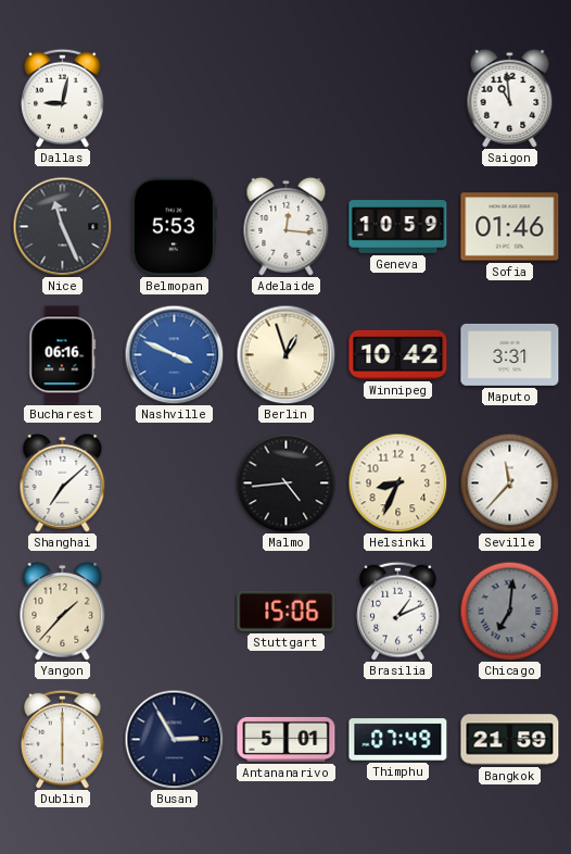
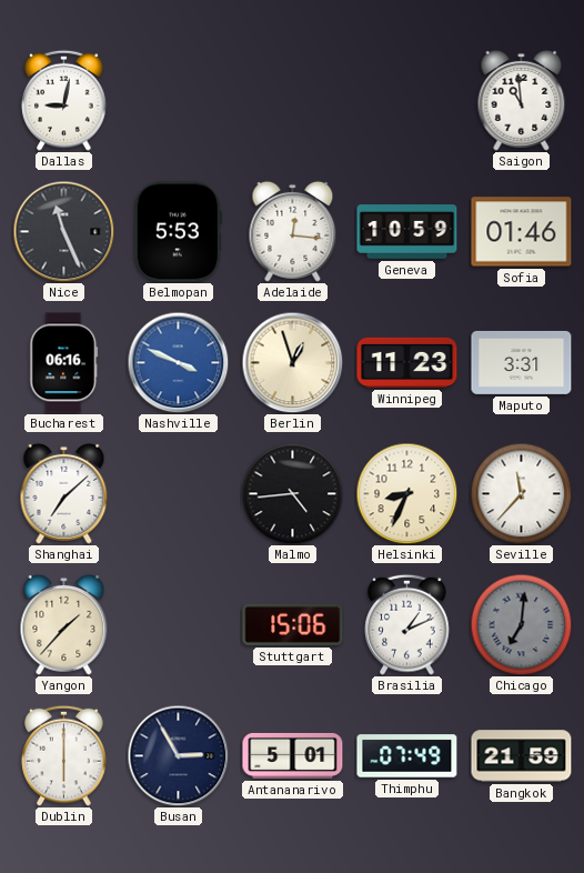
Winnipeg: 10:42 -> 11:23 (407, 362)
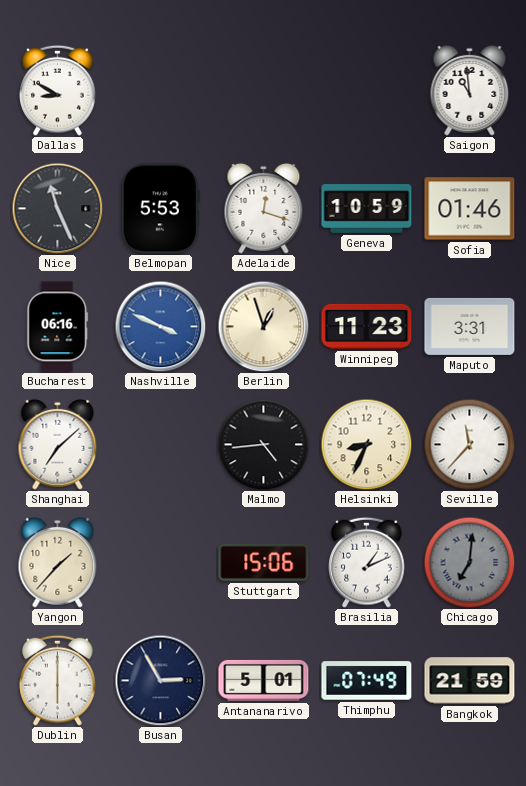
Dallas: 9:02 -> 8:50 (58, 90)
Adelaide: 12:16 -> 12:18 (264, 208)
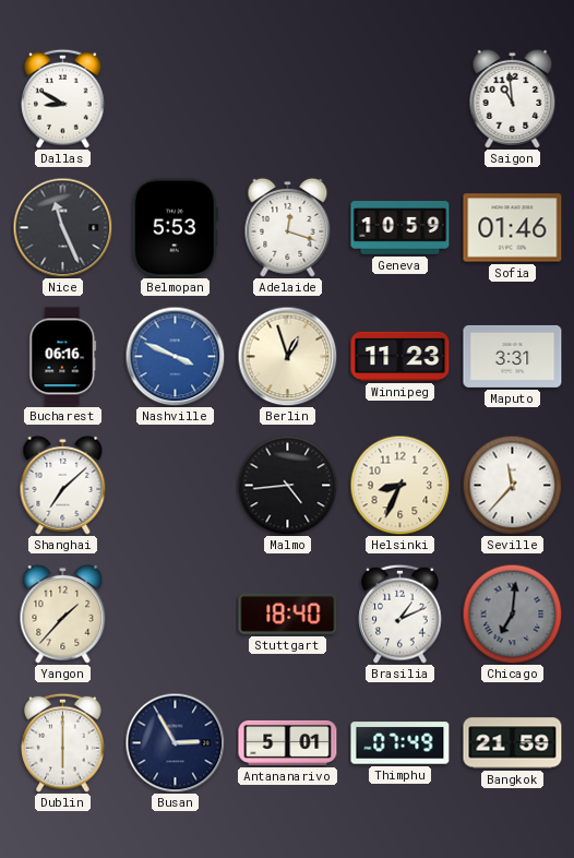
Stuttgart: 15:06 -> 18:40 (288, 613)
